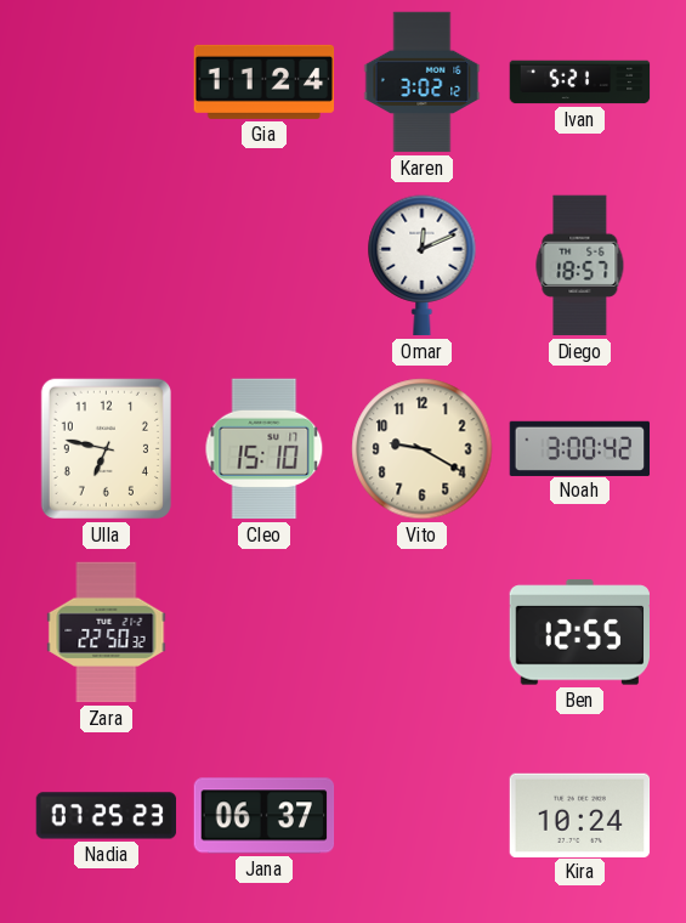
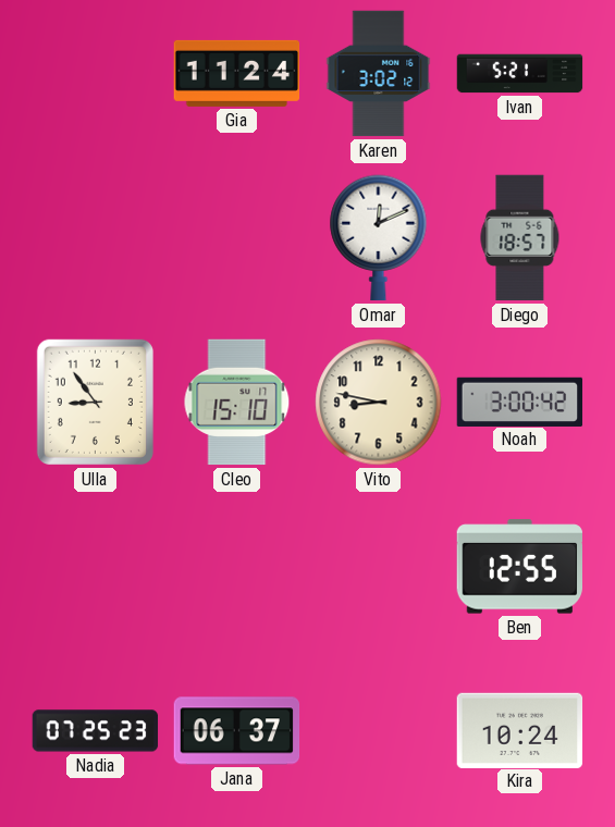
Ulla: 6:47 -> 8:54 (95, 402)
Vito: 9:20 -> 8:47 (379, 403)
Zara: 22:50 -> none (107, 633)
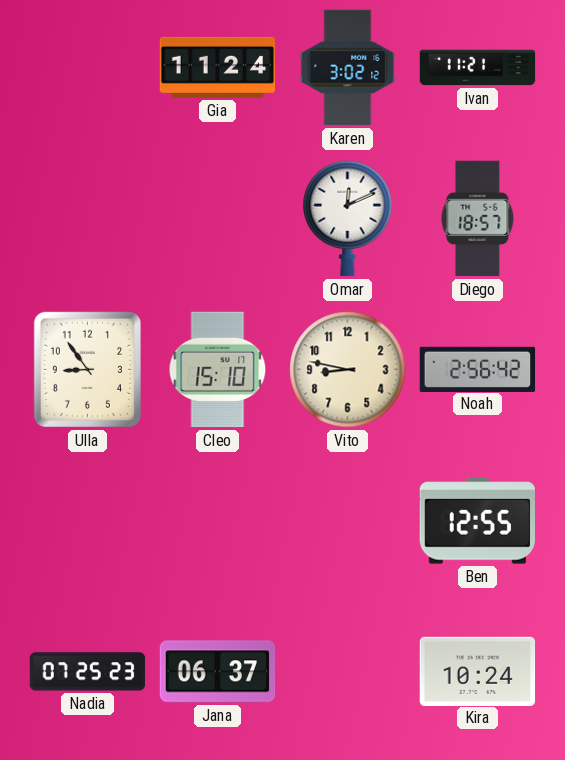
Ivan: 5:21 -> 11:21 (478, 68)
Noah: 3:00 -> 2:56 (478, 369)
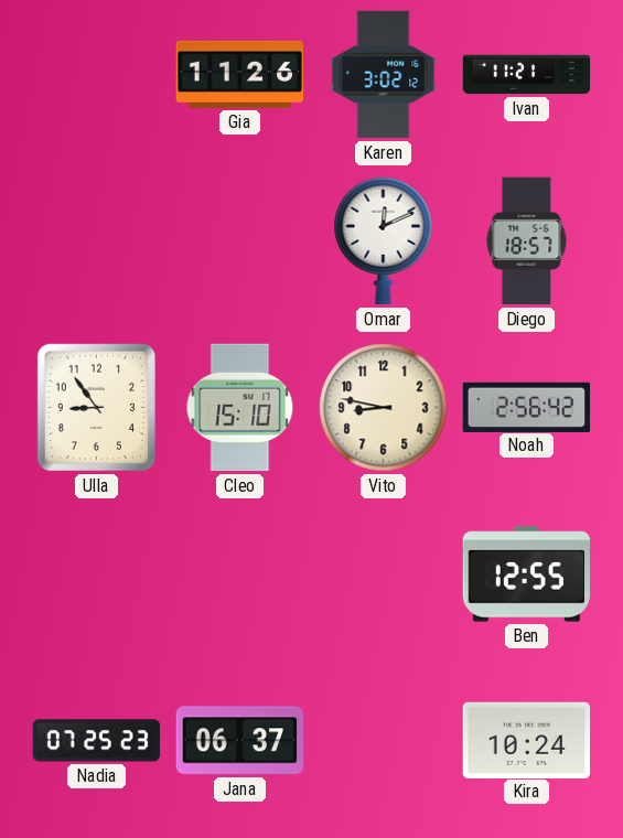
Gia: 11:24 -> 11:26 (240, 74)
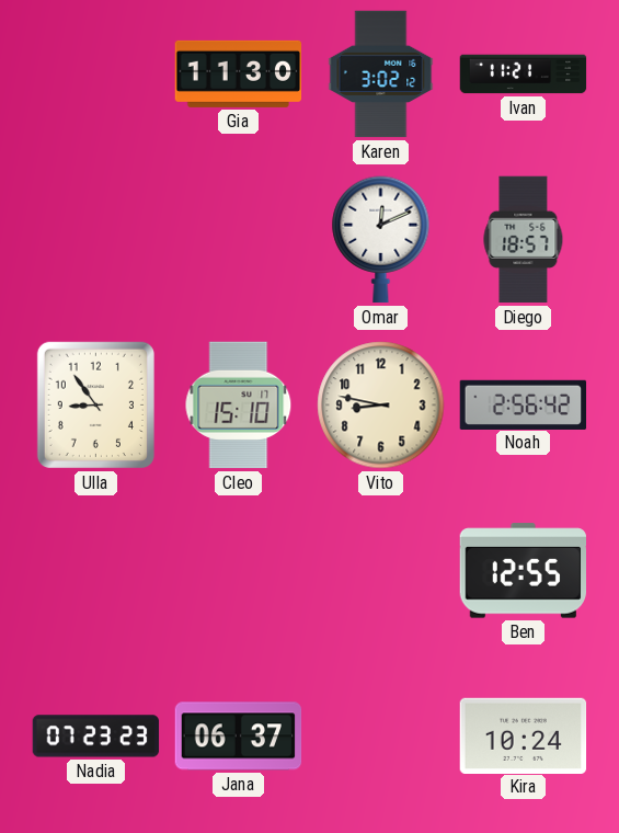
Gia: 11:26 -> 11:30 (239, 73)
Nadia: 07:25 -> 07:23 (96, 737)
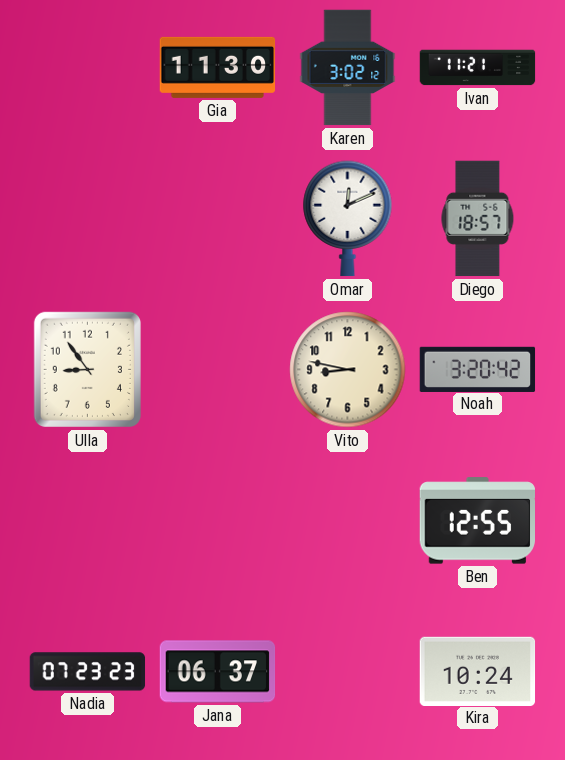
Cleo: 15:10 -> none (239, 406)
Noah: 2:56 -> 3:20 (478, 369)
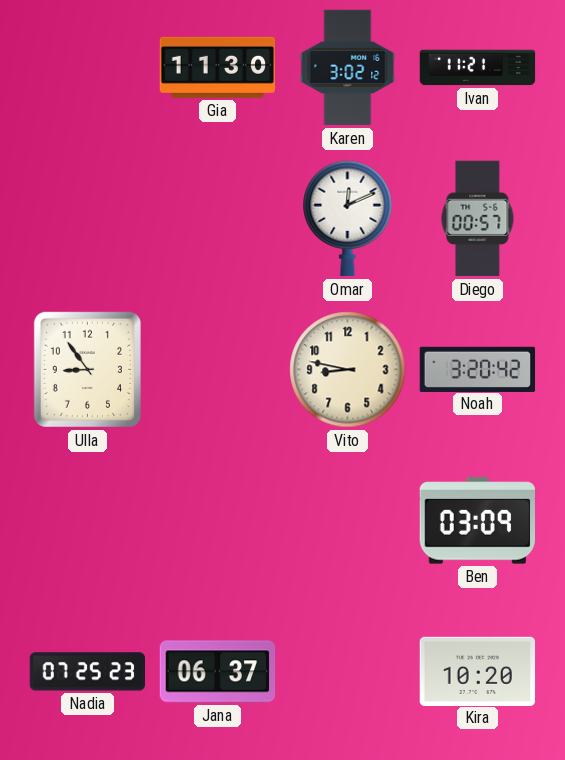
Diego: 18:57 -> 00:57 (478, 219)
Ben: 12:55 -> 03:09 (477, 521)
Nadia: 07:23 -> 07:25 (88, 672)
Kira: 10:24 -> 10:20 (478, 671)
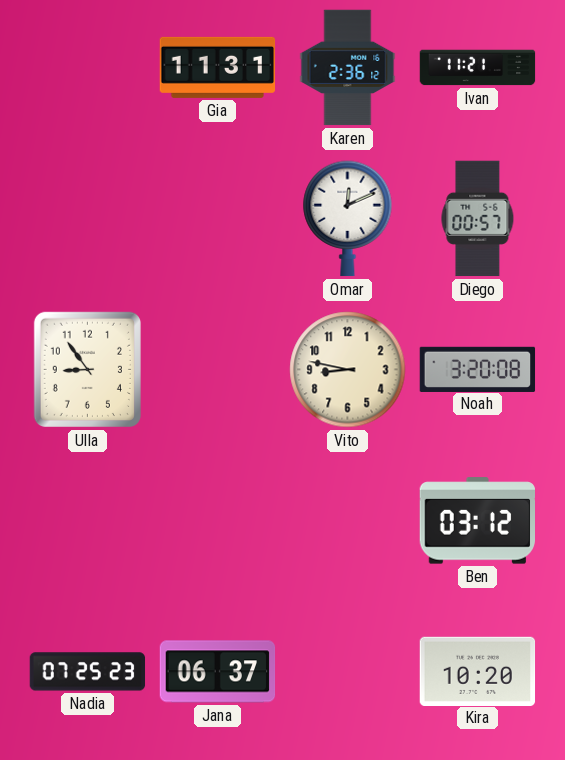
Gia: 11:30 -> 11:31 (218, 67)
Karen: 3:02 -> 2:36 (348, 68)
Noah: 3:20:42 -> 3:20:08 (478, 369)
Ben: 03:09 -> 03:12 (477, 521)
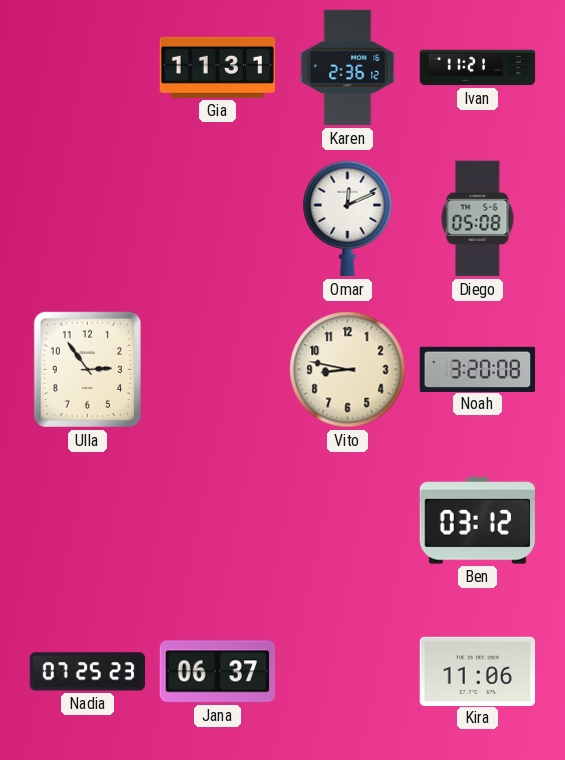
Diego: 00:57 -> 05:08 (478, 219)
Ulla: 8:54 -> 2:54 (87, 369)
Kira: 10:20 -> 11:06 (478, 671)
